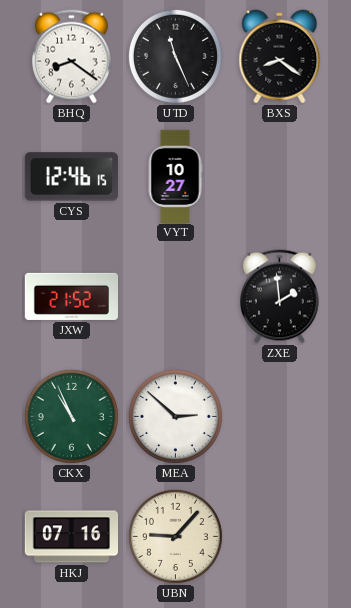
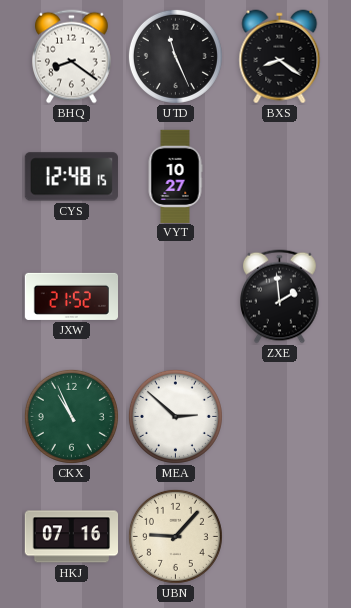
CYS: 12:46 -> 12:48 (71, 177)
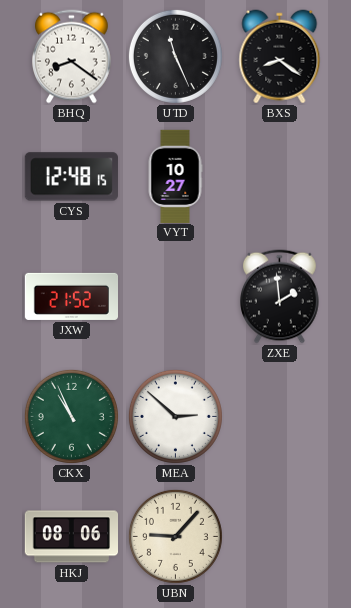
HKJ: 07:16 -> 08:06 (71, 537)
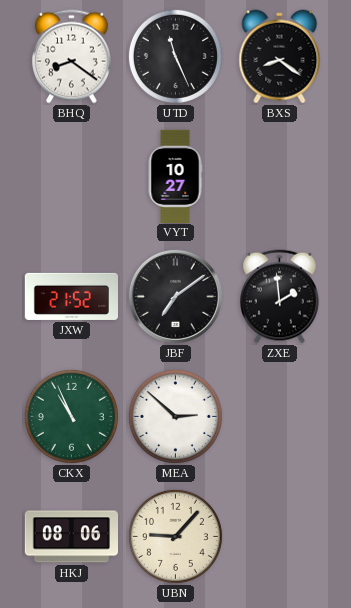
CYS: 12:48 -> none (71, 177)
JBF: none -> 7:09 (175, 296)
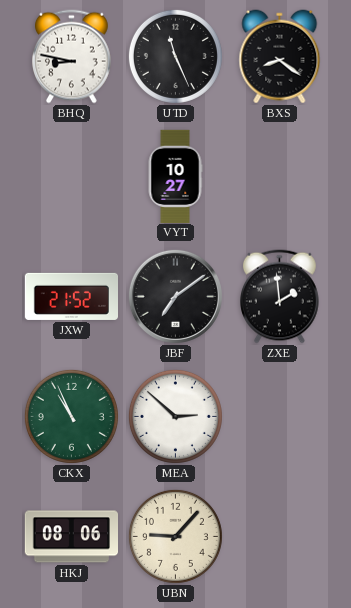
BHQ: 8:21 -> 8:47 (72, 57)
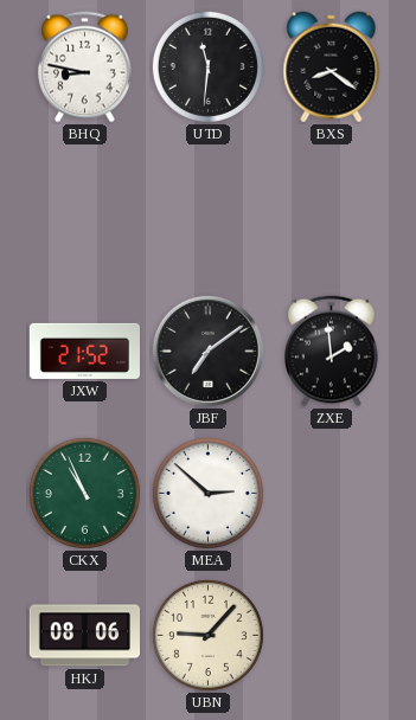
UTD: 11:26 -> 11:31 (207, 66)
VYT: 10:27 -> none (175, 176)
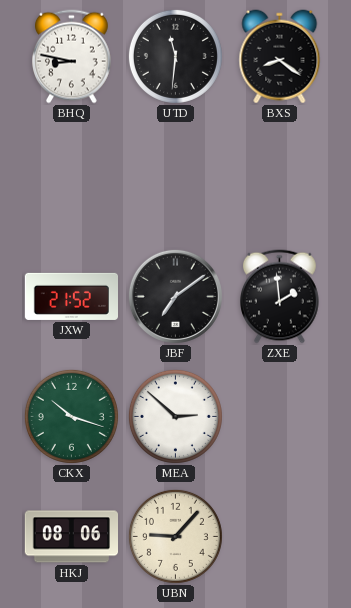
CKX: 10:56 -> 10:18 (71, 416)
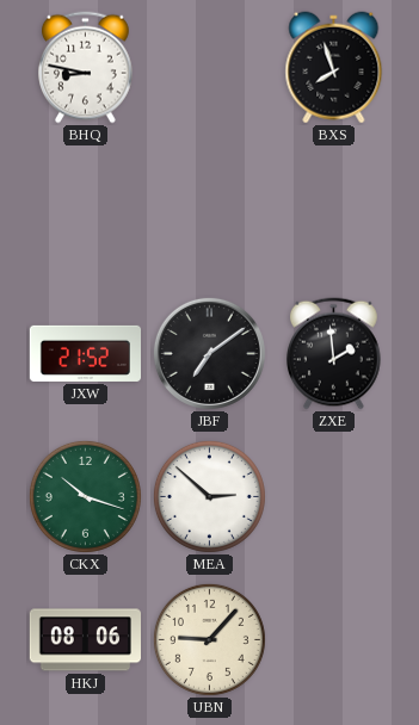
UTD: 11:31 -> none (175, 56)
BXS: 8:21 -> 7:57 (334, 68)
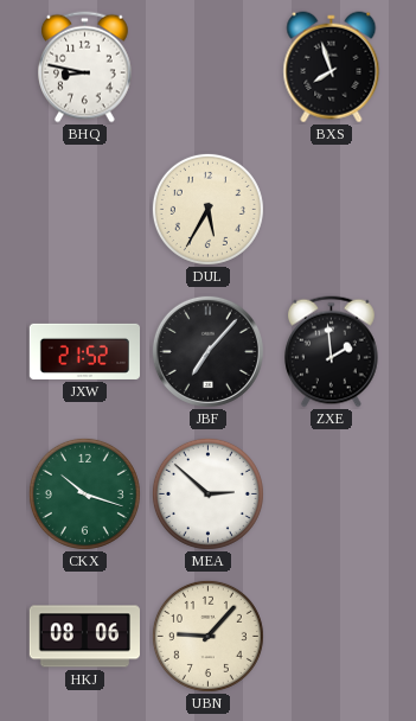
DUL: none -> 5:35 (207, 209)
JBF: 7:09 -> 7:07 (207, 351)
